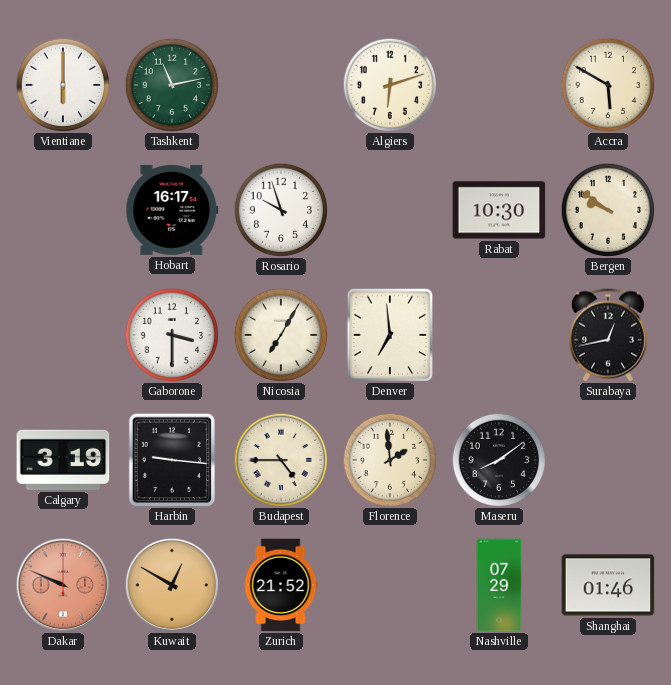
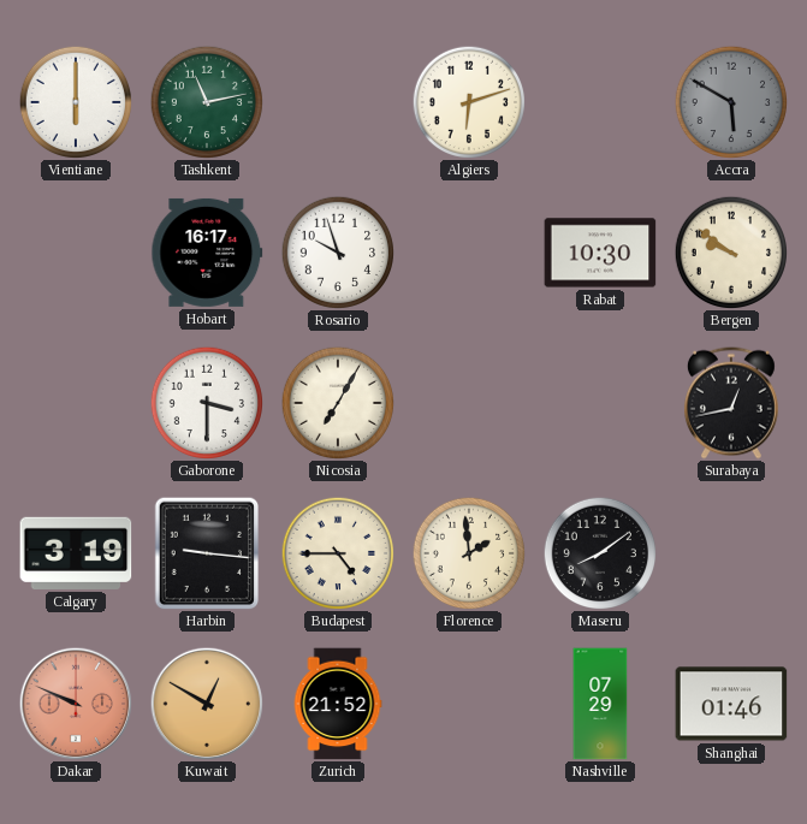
Accra dial: cream -> grey (730, 101)
Denver: 6:59 -> none (390, 335)
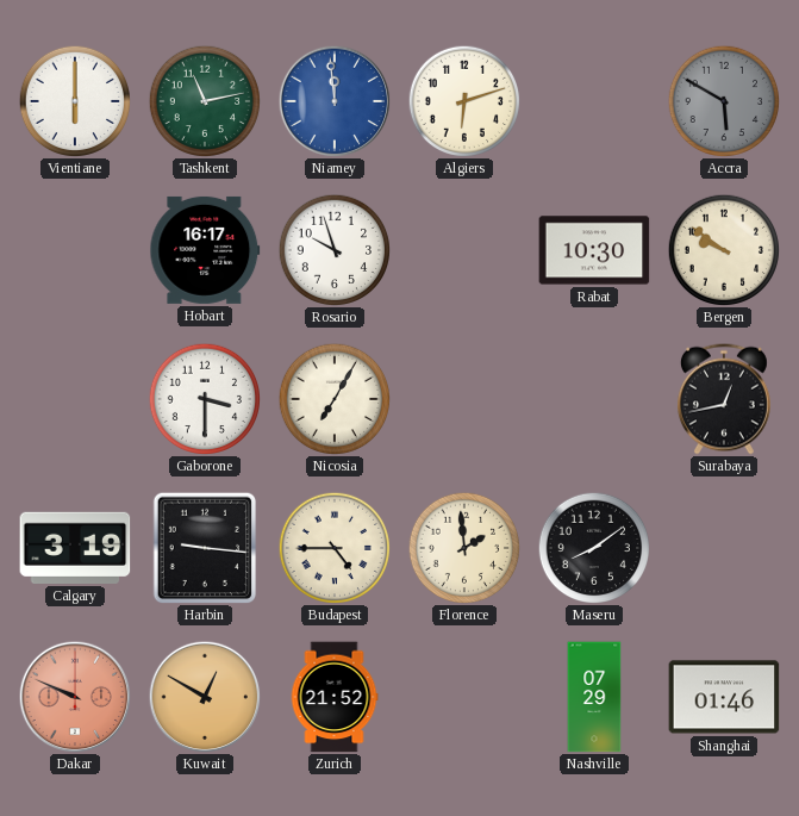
Niamey: none -> 11:59 (335, 101)
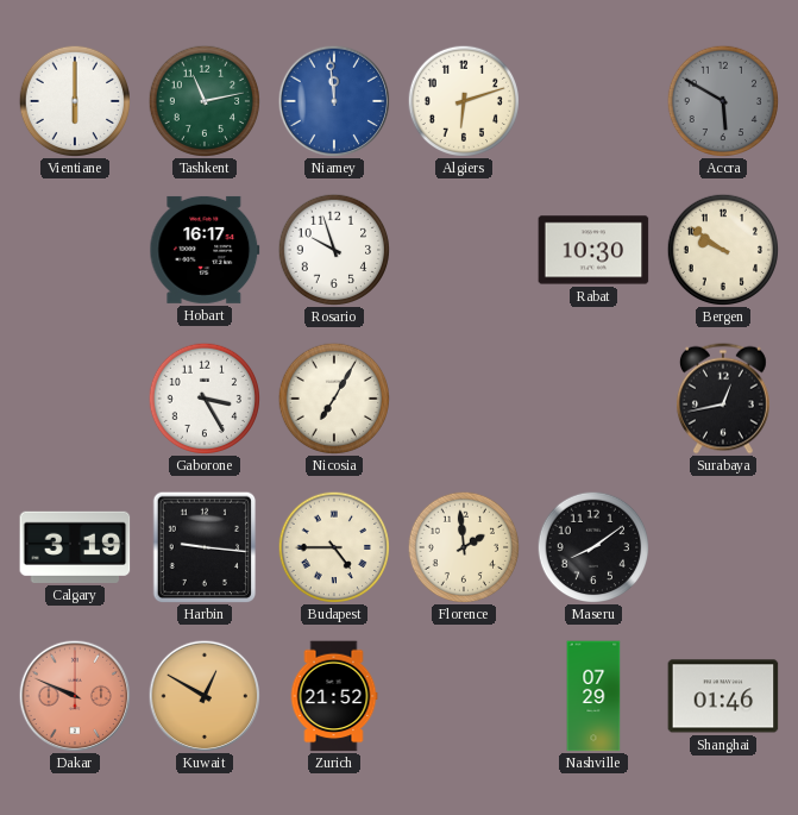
Gaborone: 3:30 -> 3:25 (203, 397)
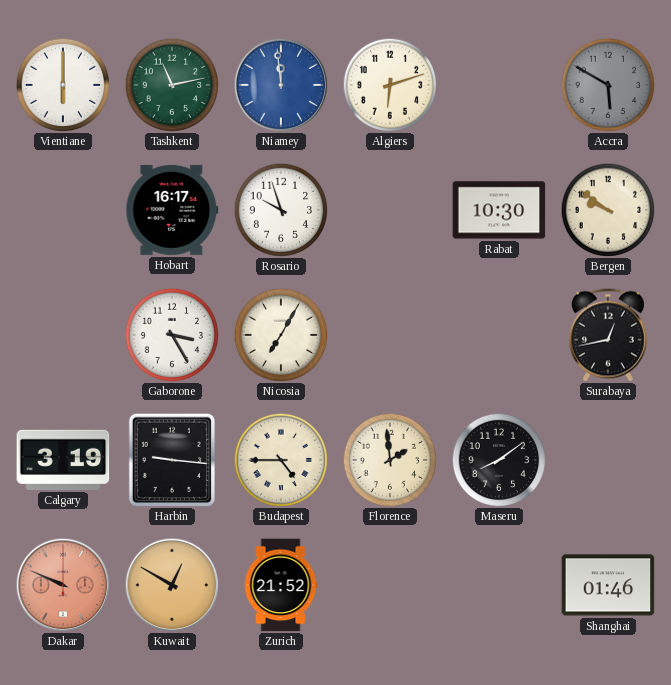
Nashville: 07:29 -> none (593, 696)
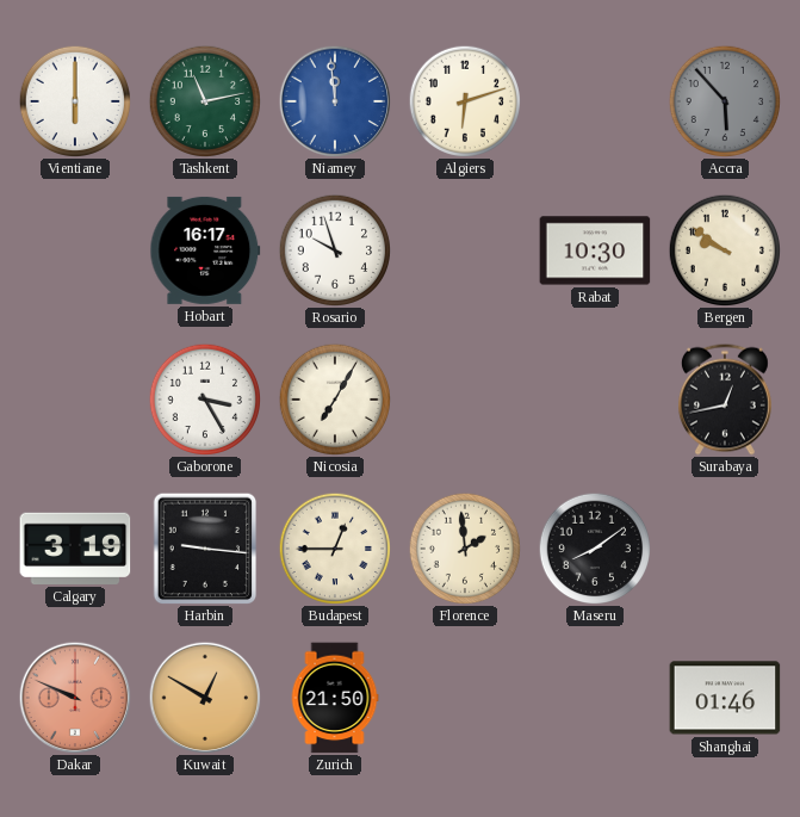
Accra: 5:50 -> 5:53 (724, 100)
Budapest: 4:45 -> 12:45 (334, 547)
Zurich: 21:52 -> 21:50 (335, 698)
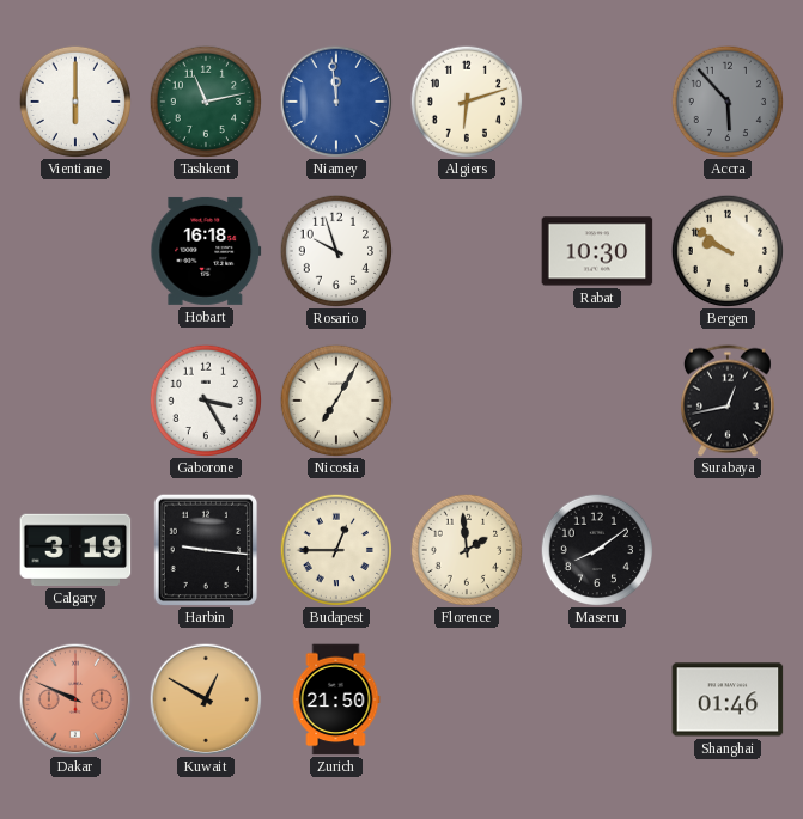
Hobart: 16:17 -> 16:18 (206, 251)
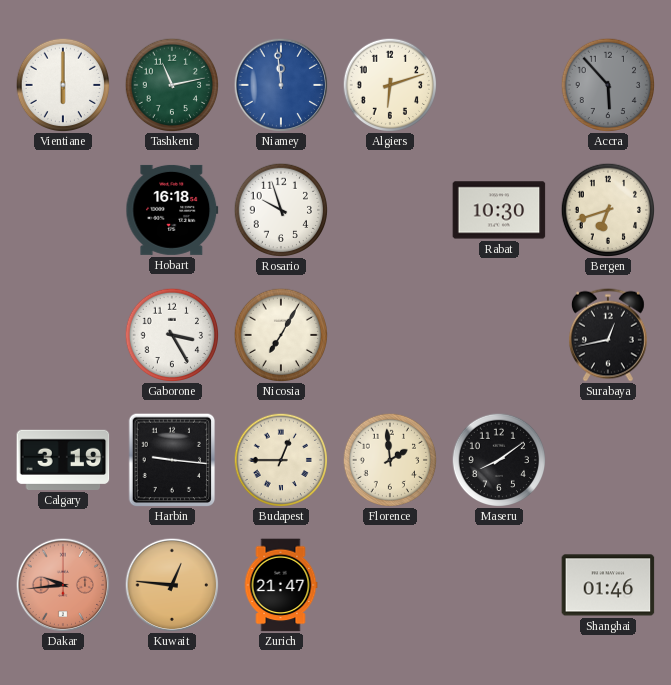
Bergen: 9:51 -> 6:42 (607, 209)
Dakar: 9:49 -> 9:44 (63, 585)
Kuwait: 12:50 -> 12:46 (172, 585)
Zurich: 21:50 -> 21:47 (281, 585)
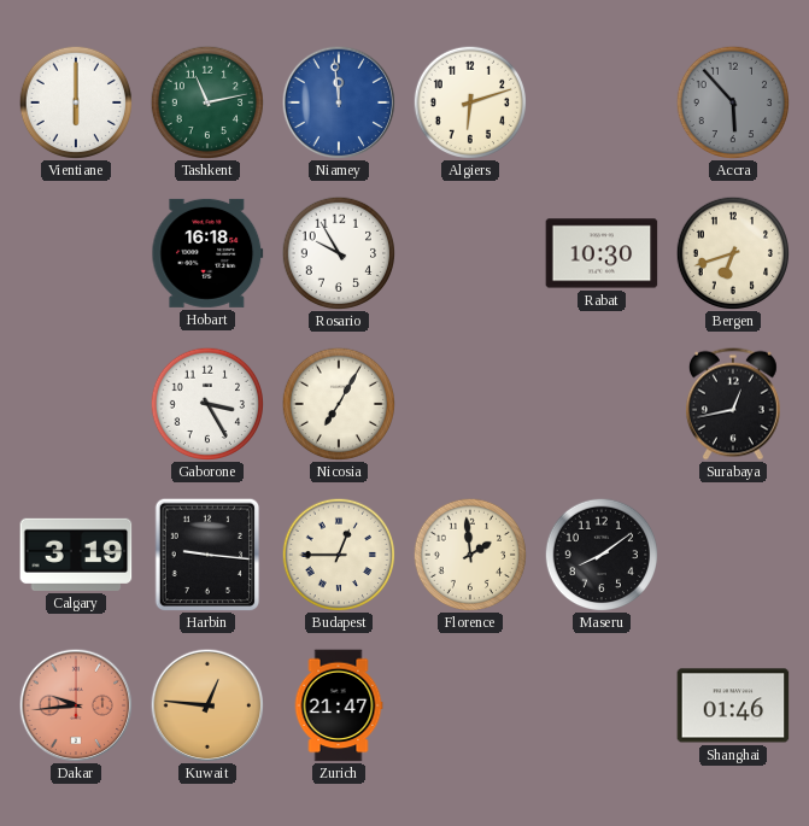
Rosario: 9:57 -> 9:55 (338, 252)
